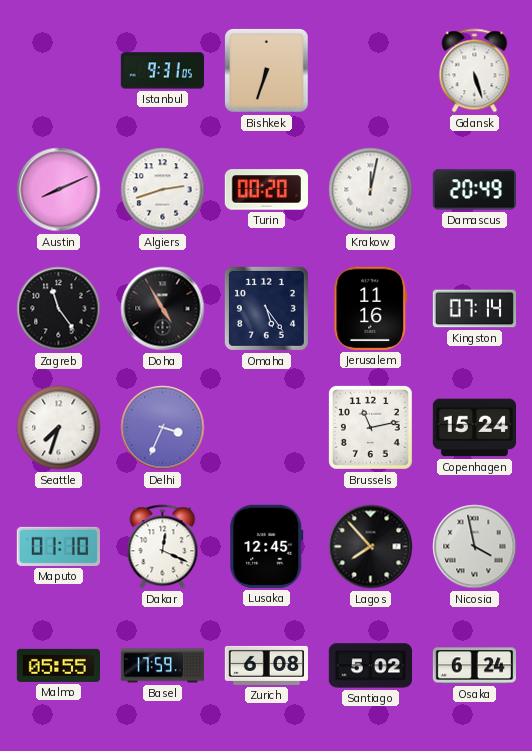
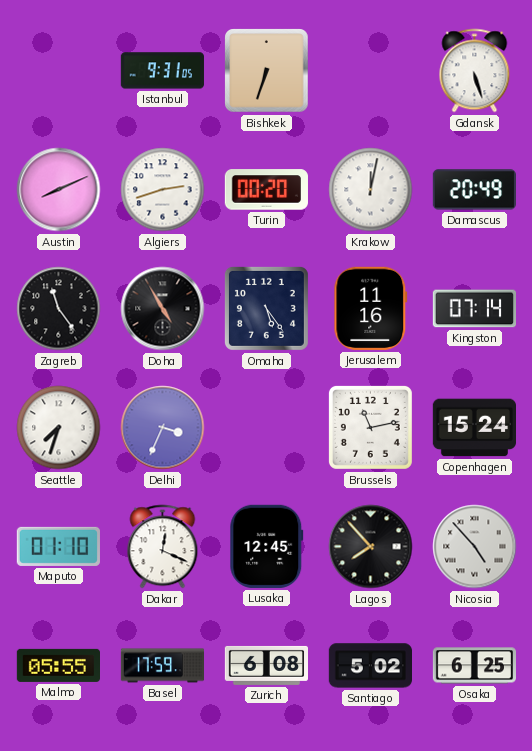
Nicosia: 3:58 -> 4:53 (475, 547)
Osaka: 6:24 -> 6:25 (474, 666)
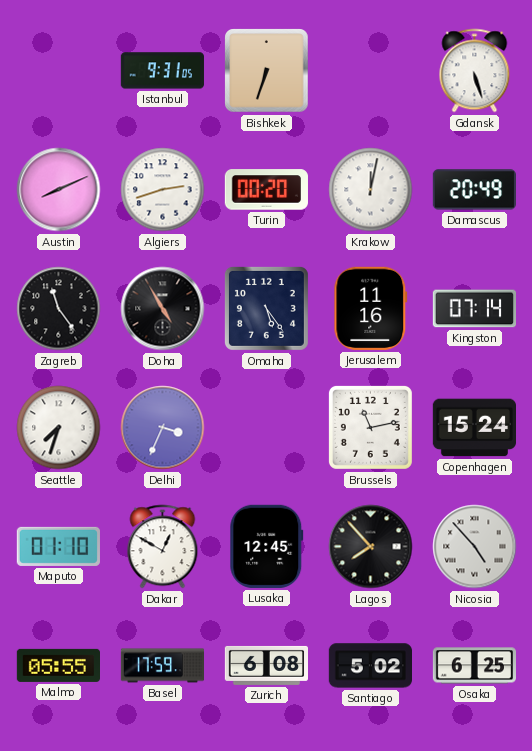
Dakar: 12:19 -> 12:50 (163, 547)
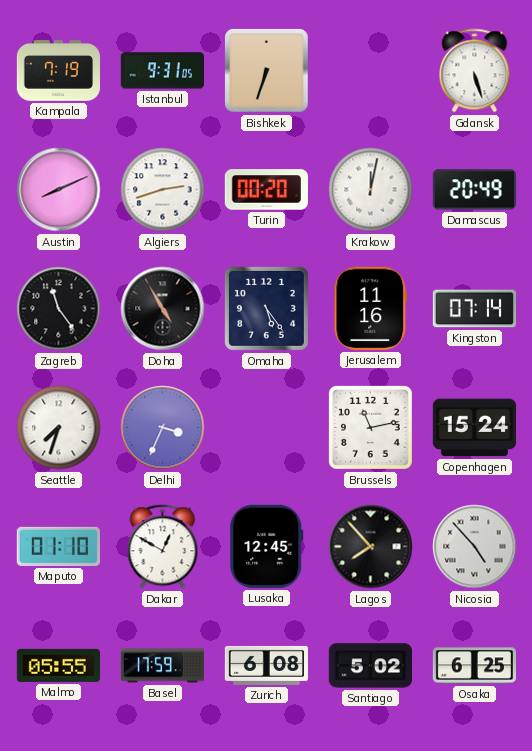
Kampala: none -> 7:19 (58, 71)
